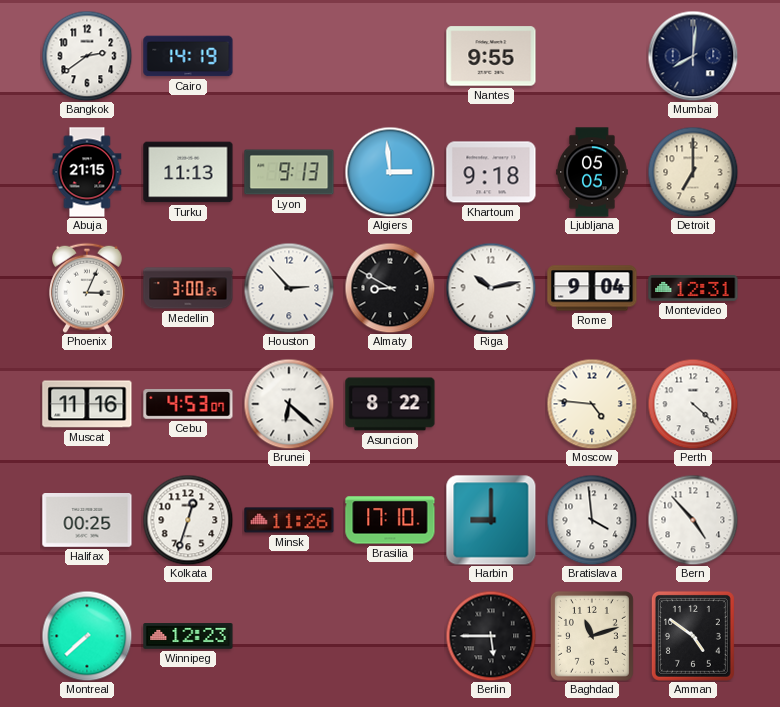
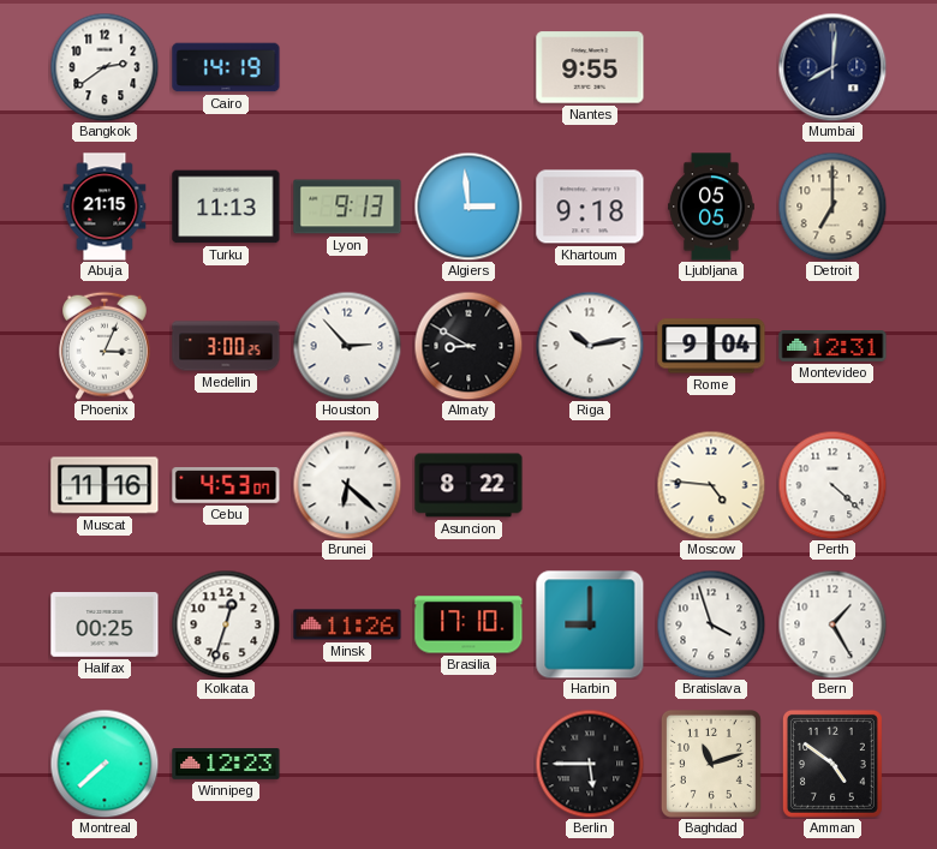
Bratislava: 3:59 -> 3:57 (711, 624)
Bern: 4:53 -> 1:25 (832, 624)
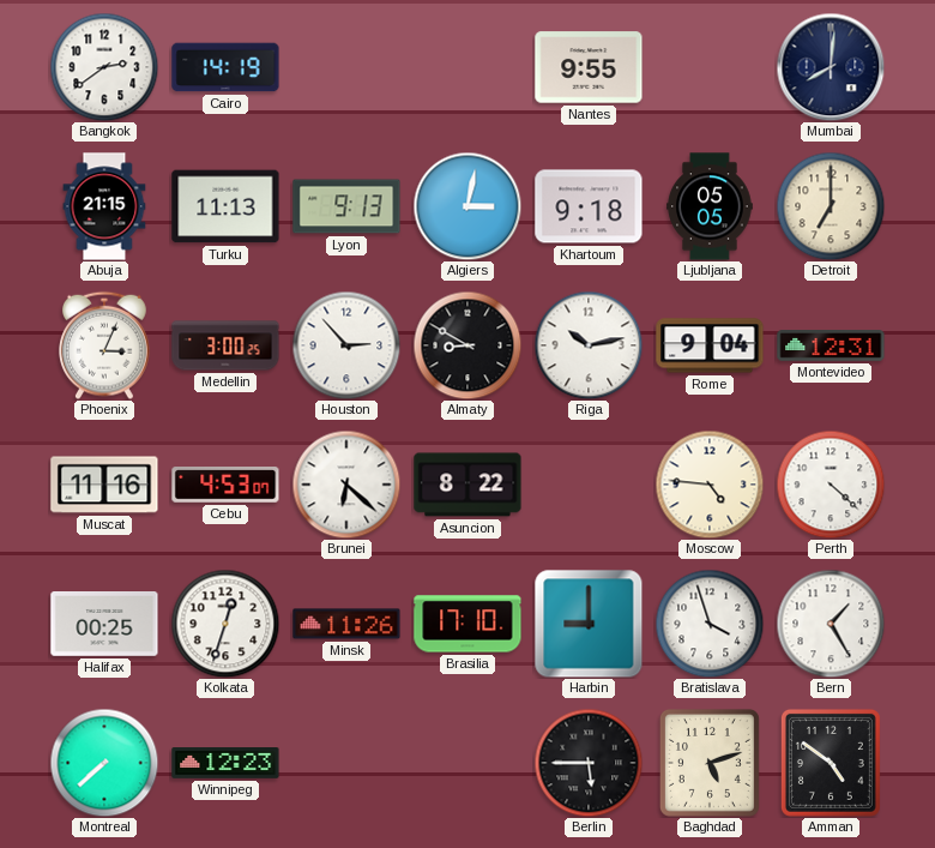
Algiers: 2:59 -> 3:02 (467, 206)
Baghdad: 11:12 -> 5:12 (710, 763)
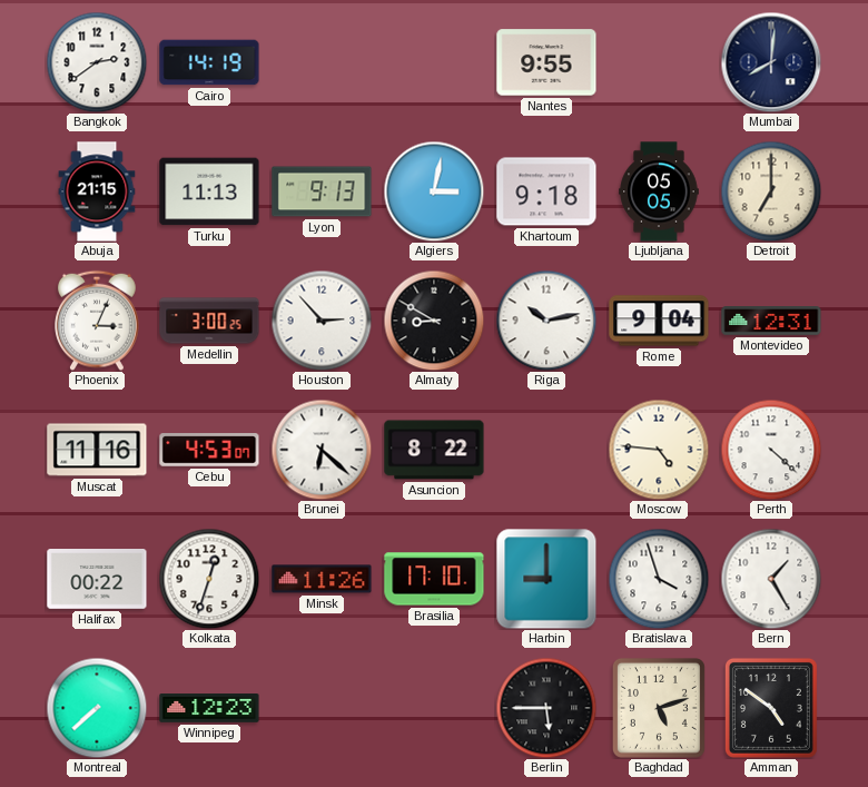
Halifax: 00:25 -> 00:22 (97, 580)
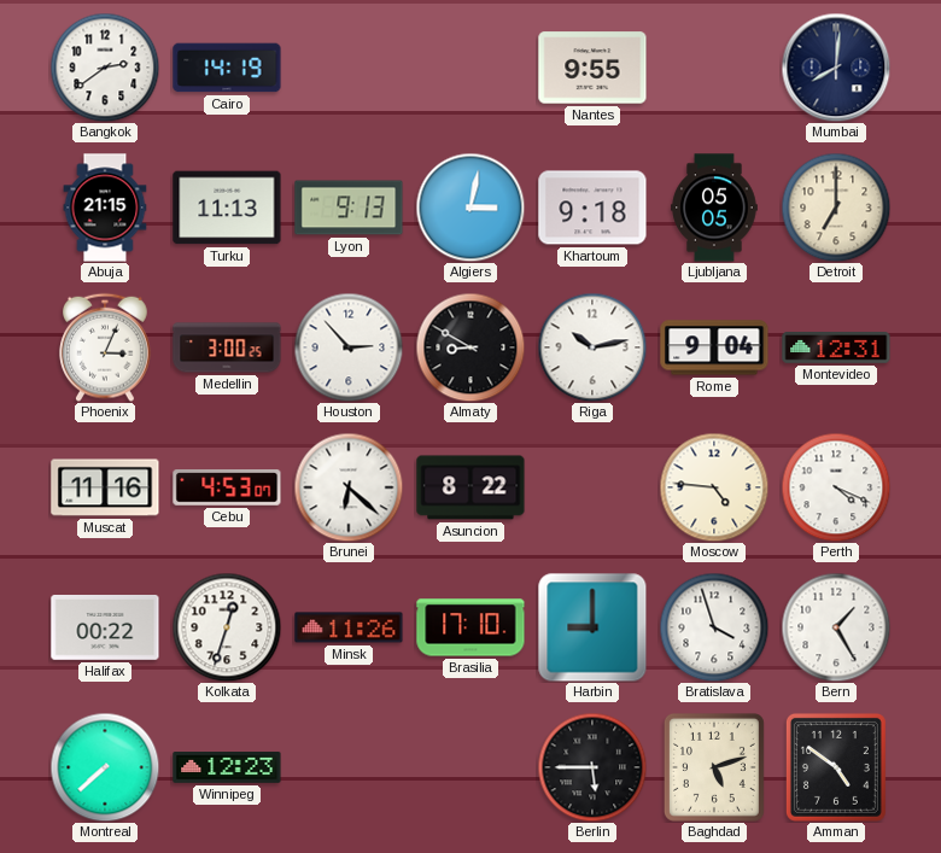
Perth: 4:22 -> 4:19 (836, 487)
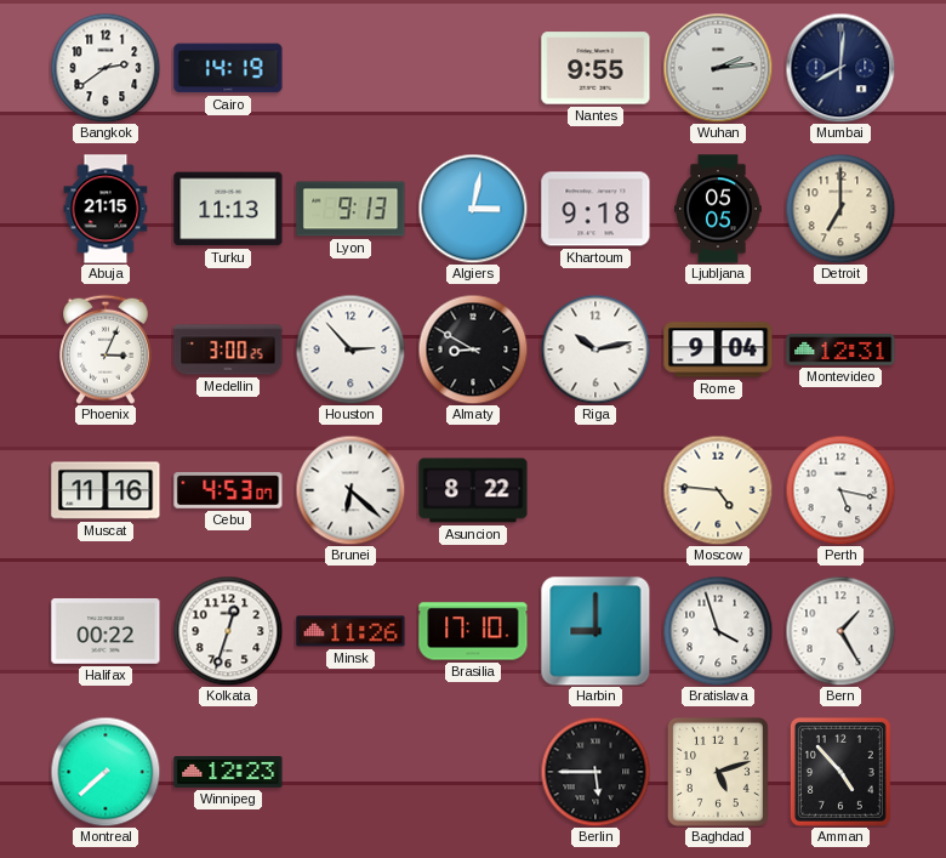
Wuhan: none -> 2:14 (718, 68)
Perth: 4:19 -> 5:17 (840, 490)
Amman: 4:51 -> 4:53 (840, 772)
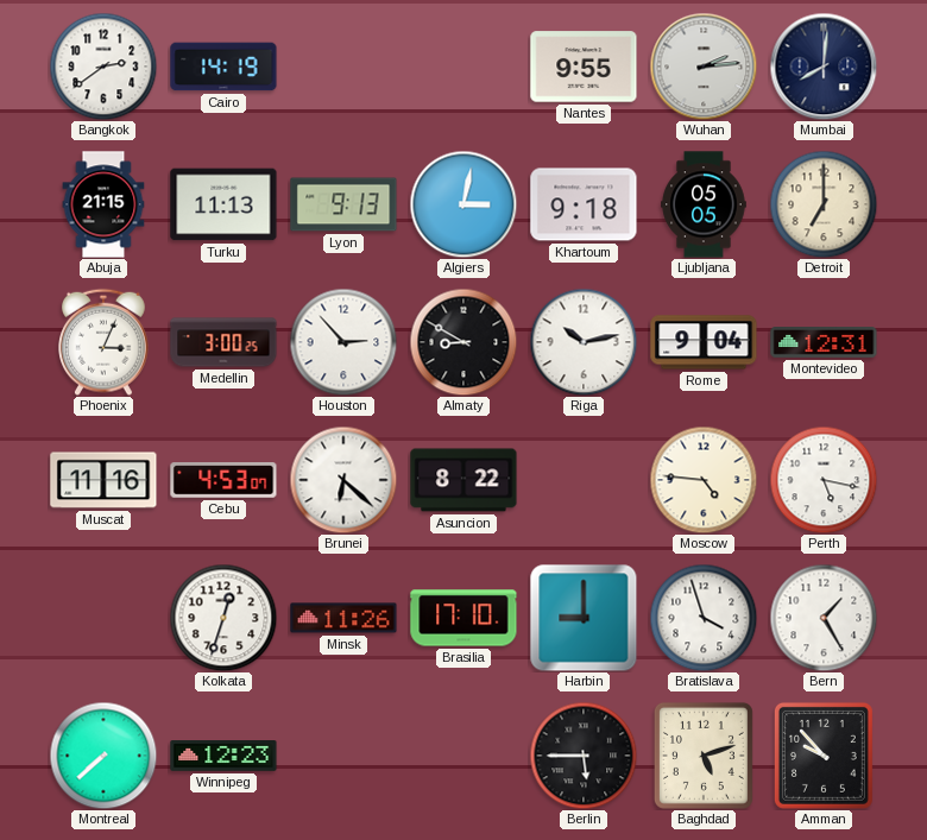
Halifax: 00:22 -> none (106, 632)
Amman: 4:53 -> 9:53 (824, 756)
